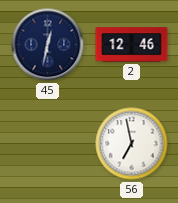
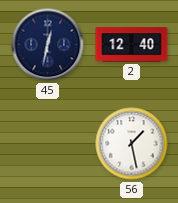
2: 12:46 -> 12:40 (132, 45)
56: 6:58 -> 1:28 (132, 144)
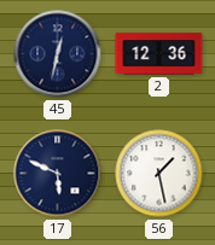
2: 12:40 -> 12:36 (159, 54)
17: none -> 5:49 (58, 174)
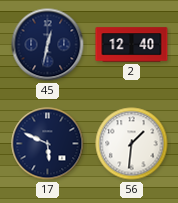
2: 12:36 -> 12:40 (132, 45)
56: 1:28 -> 1:31 (132, 144)
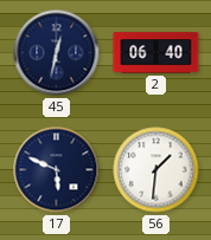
2: 12:40 -> 06:40 (156, 53)
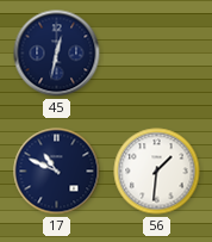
2: 06:40 -> none (156, 53)
17: 5:49 -> 10:49 (57, 172)
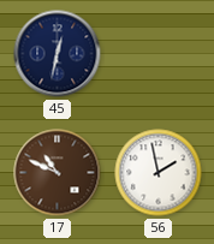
17 dial: navy -> brown (58, 173)
56: 1:31 -> 1:58 (159, 173)
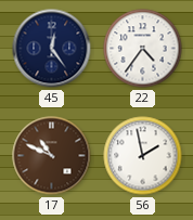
45: 12:32 -> 12:24 (52, 49)
22: none -> 4:36 (143, 49)
